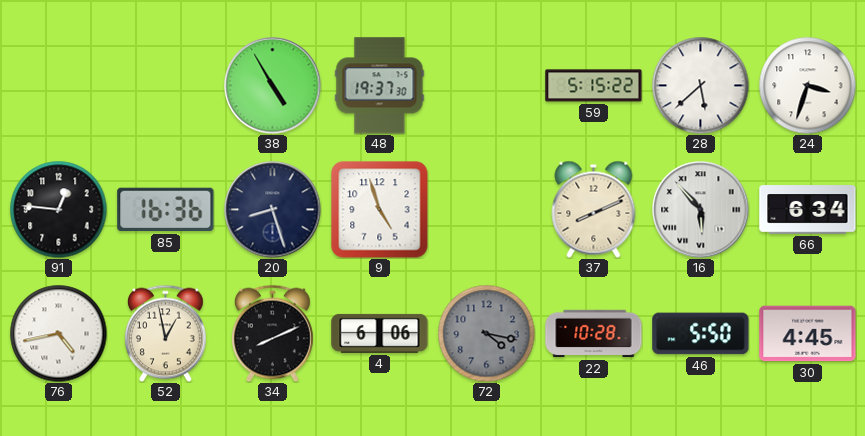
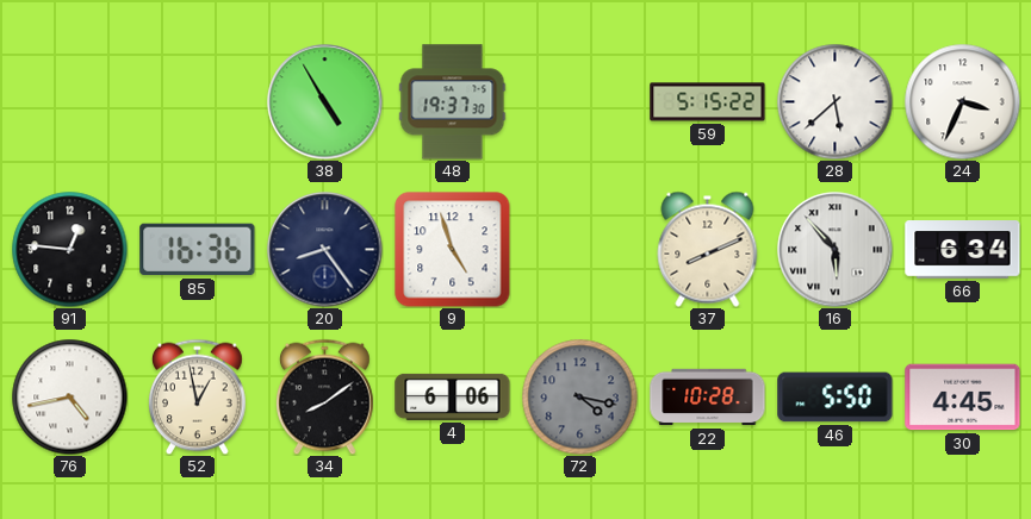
24: 3:33 -> 3:34 (962, 101)
20: 8:27 -> 8:24 (325, 250)
34: 8:11 -> 8:09 (325, 396)
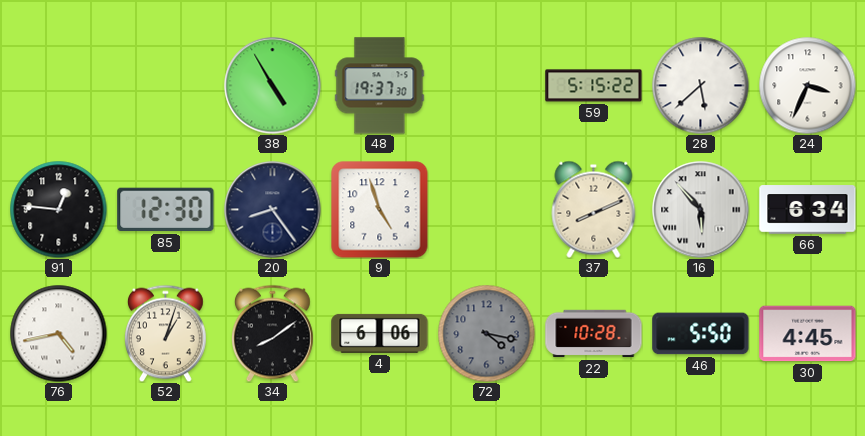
85: 16:36 -> 12:30 (166, 210)
52: 12:58 -> 1:03 (166, 333)
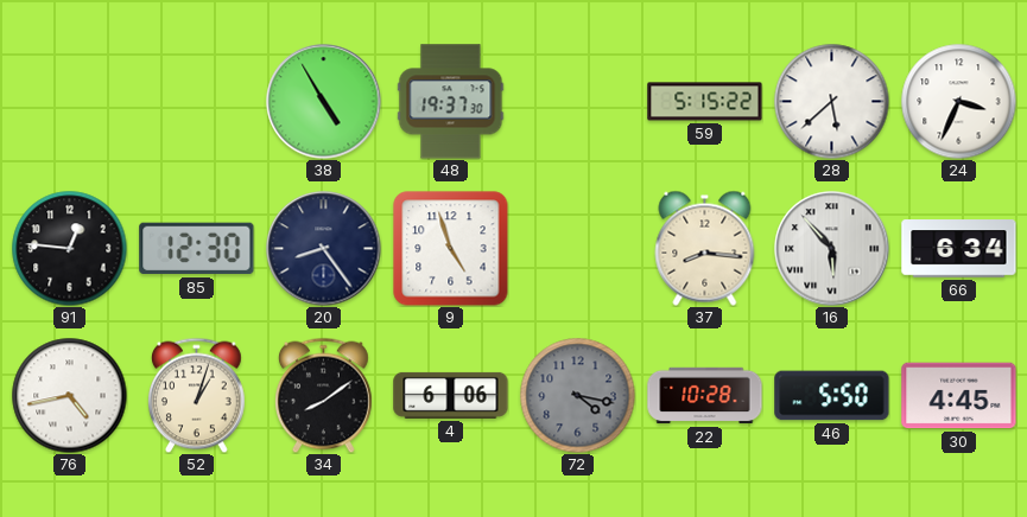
37: 8:11 -> 8:16 (705, 248)
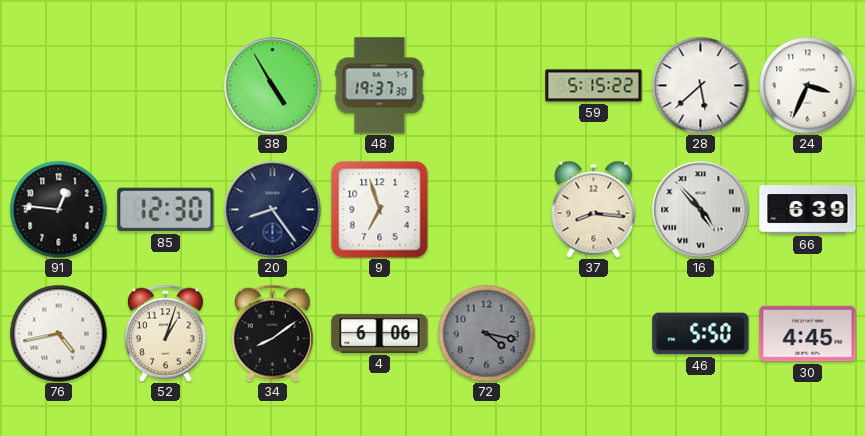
9: 4:57 -> 6:57 (380, 210)
16: 5:53 -> 4:53 (701, 210)
66: 6:34 -> 6:39 (808, 210)
22: 10:28 -> none (705, 396)
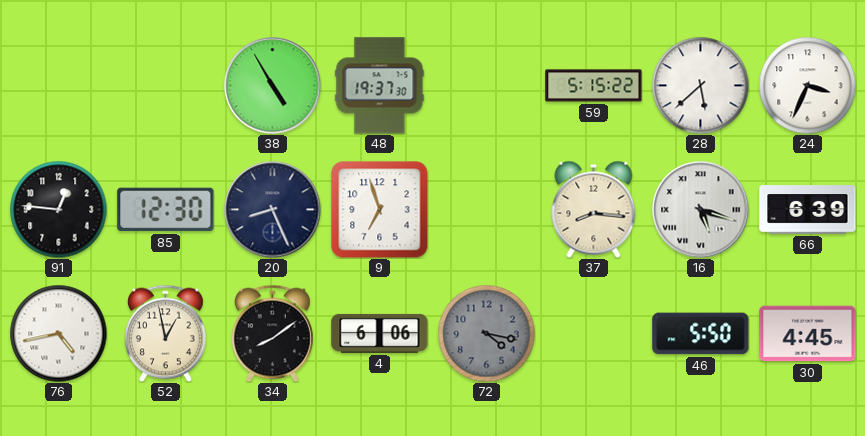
20: 8:24 -> 8:26 (273, 210)
16: 4:53 -> 5:18 (701, 210)
52: 1:03 -> 12:58 (166, 333)
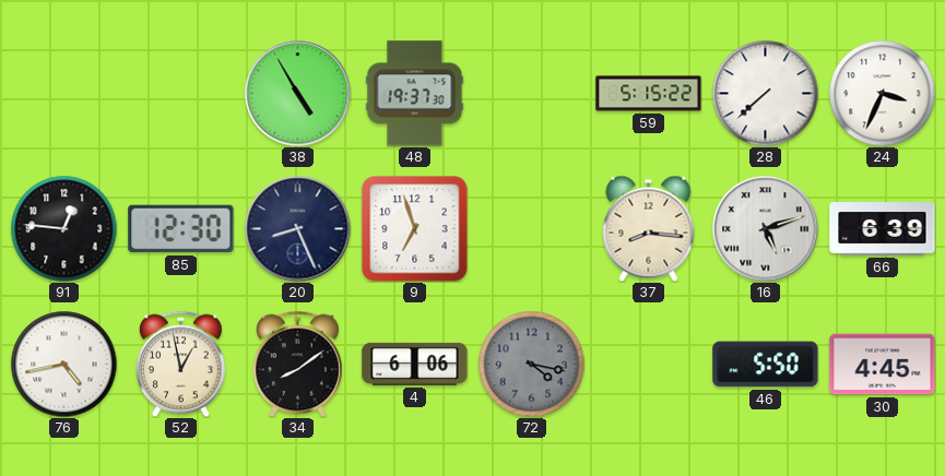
28: 5:38 -> 7:38 (765, 93)
16: 5:18 -> 5:12 (766, 229)
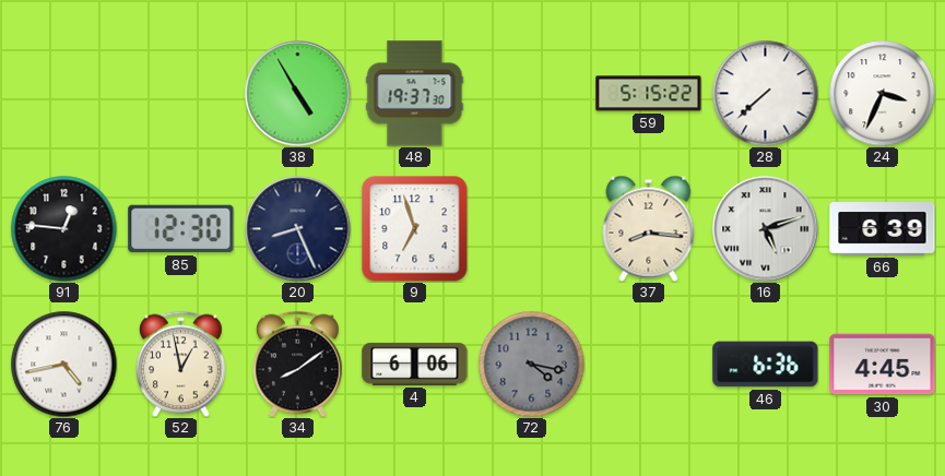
46: 5:50 -> 6:36 (766, 365)
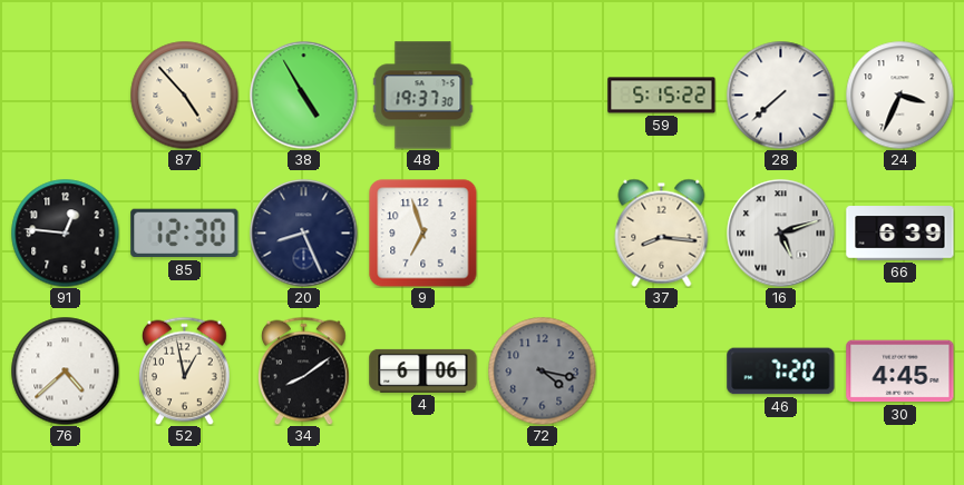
87: none -> 4:53 (184, 95)
76: 4:43 -> 4:38 (65, 370)
46: 6:36 -> 7:20 (781, 372)
